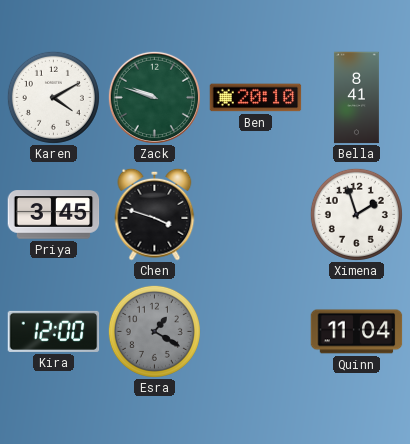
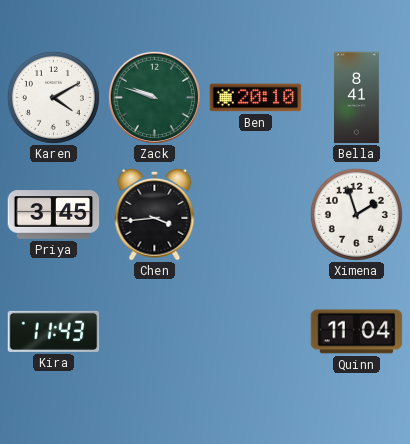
Chen: 3:48 -> 3:44 (155, 214)
Kira: 12:00 -> 11:43 (54, 331)
Esra: 1:20 -> none (154, 331)
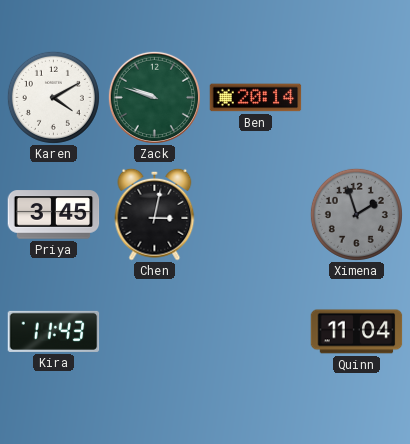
Ben: 20:10 -> 20:14 (256, 98)
Bella: 8:41 -> none (356, 98)
Chen: 3:44 -> 3:02 (155, 214)
Ximena dial: white -> grey (356, 214)
